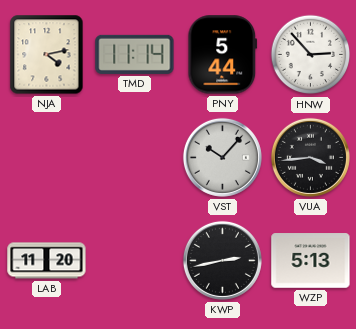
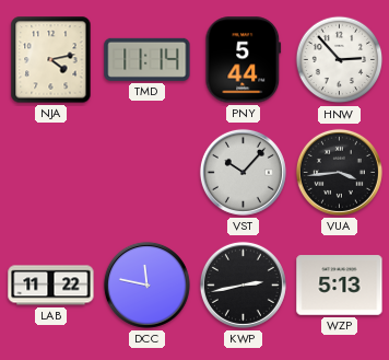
LAB: 11:20 -> 11:22 (51, 286)
DCC: none -> 11:47 (146, 284)
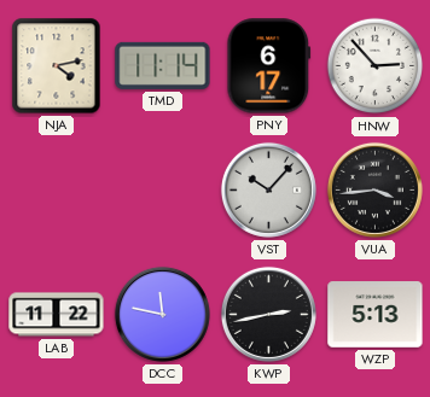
PNY: 5:44 -> 6:17 (269, 66)
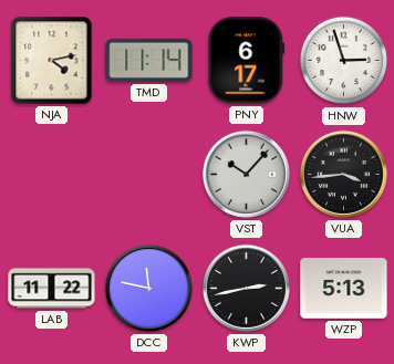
HNW: 2:53 -> 2:57 (344, 61)
